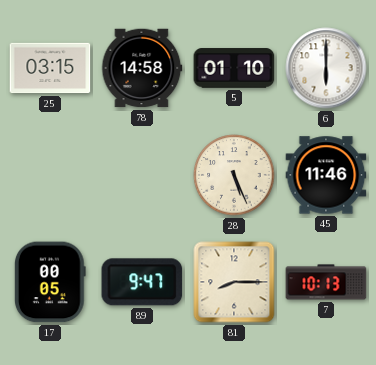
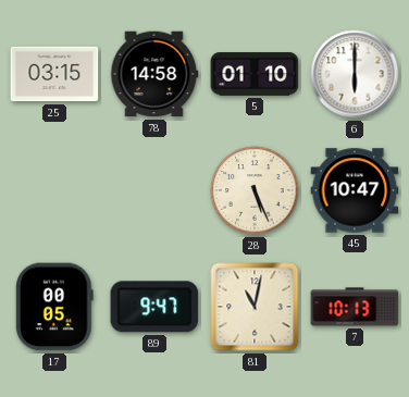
45: 11:46 -> 10:47 (355, 190)
81: 8:15 -> 11:02 (255, 307)
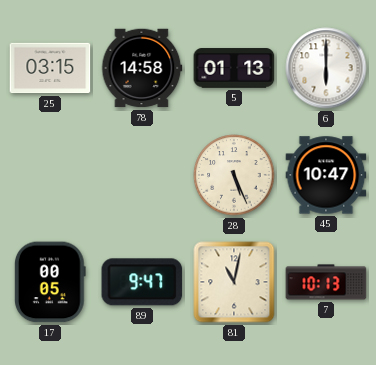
5: 01:10 -> 01:13 (234, 68)
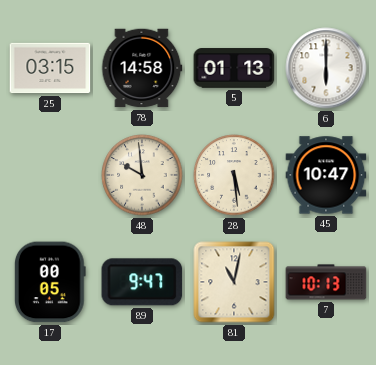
48: none -> 9:59 (142, 175)
28: 5:26 -> 5:29 (234, 175)
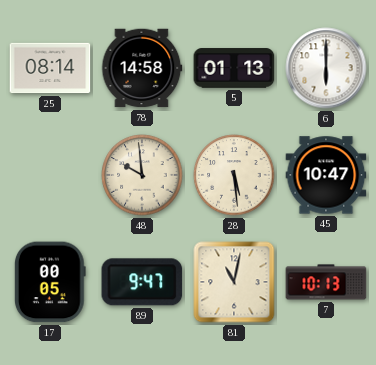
25: 03:15 -> 08:14 (50, 68)
